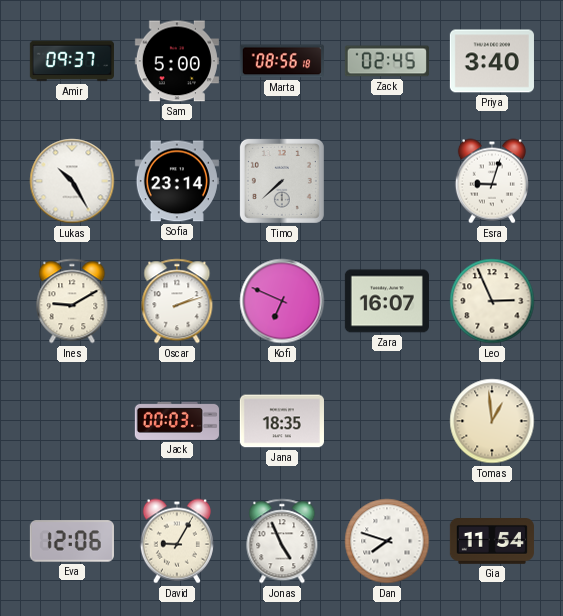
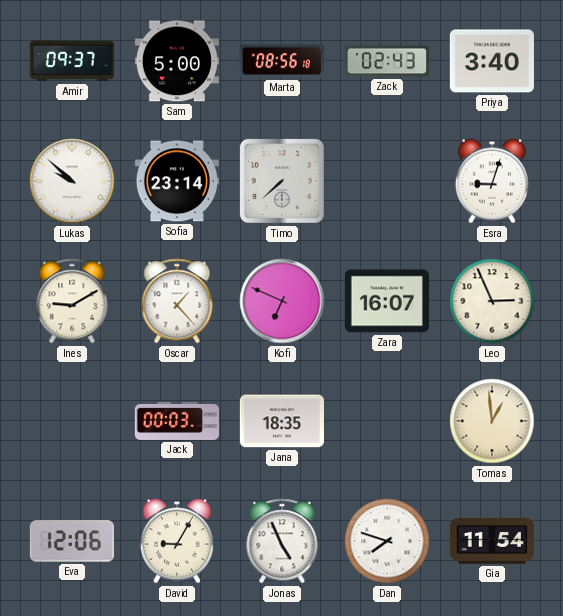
Zack: 02:45 -> 02:43 (387, 61)
Lukas: 10:25 -> 9:52 (72, 181)
Oscar: 2:12 -> 1:23 (177, 301)
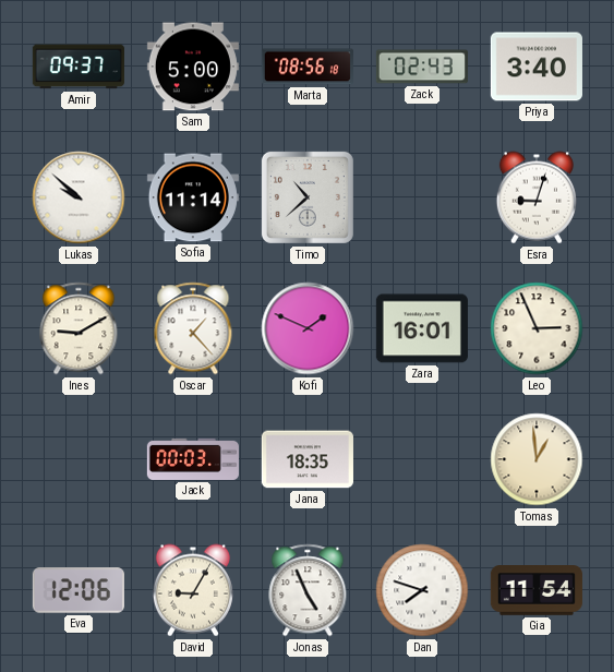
Sofia: 23:14 -> 11:14 (193, 197)
Timo: 7:38 -> 10:38 (308, 197)
Kofi: 6:49 -> 1:49 (308, 328)
Zara: 16:07 -> 16:01 (422, 328)
